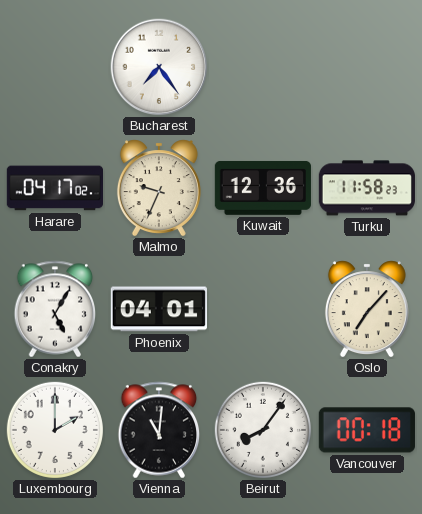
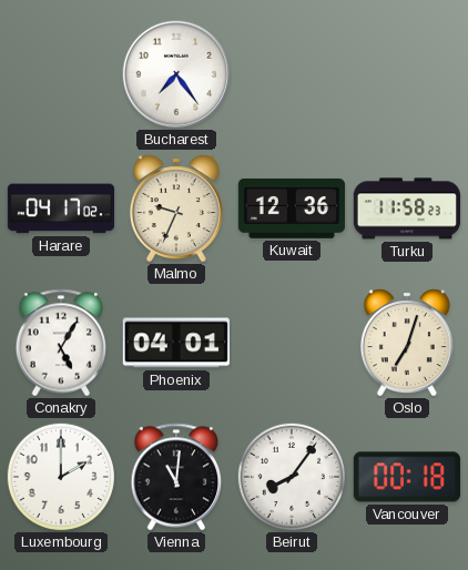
Oslo: 7:07 -> 7:03 (407, 343)
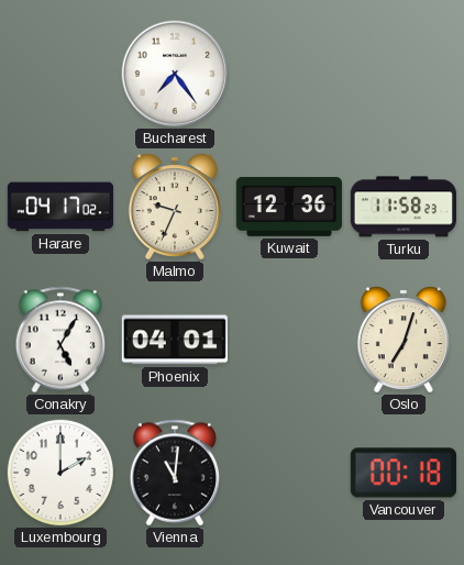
Beirut: 8:06 -> none (292, 477)
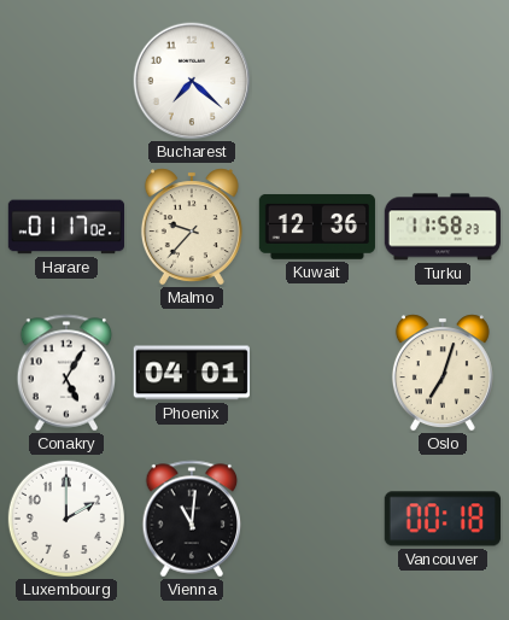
Bucharest: 7:24 -> 7:22 (192, 81)
Harare: 04:17 -> 01:17 (65, 227)
Malmo: 9:34 -> 9:37 (192, 227)
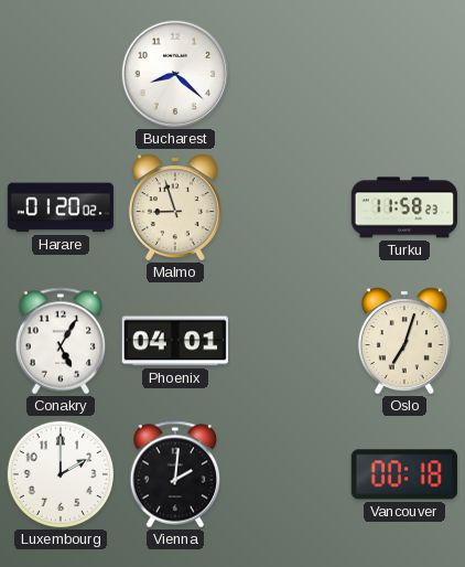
Bucharest: 7:22 -> 8:22 (175, 74)
Harare: 01:17 -> 01:20 (60, 207)
Malmo: 9:37 -> 8:57 (175, 207)
Kuwait: 12:36 -> none (317, 227)
Vienna: 11:01 -> 2:01 (175, 474)
